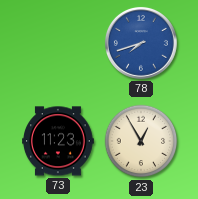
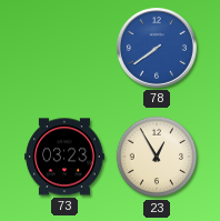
78: 7:42 -> 7:39 (157, 48)
73: 11:23 -> 03:23 (66, 157)
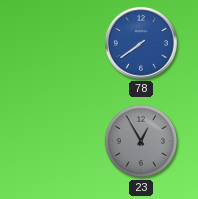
73: 03:23 -> none (66, 157)
23 dial: cream -> grey (141, 141)
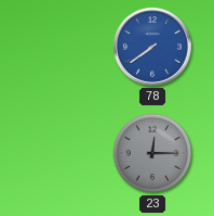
23: 12:55 -> 12:15 (152, 153)
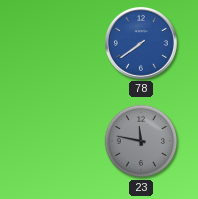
23: 12:15 -> 11:47 (141, 141)
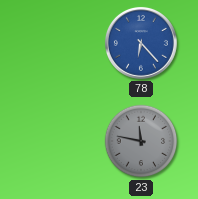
78: 7:39 -> 6:23 (141, 43)
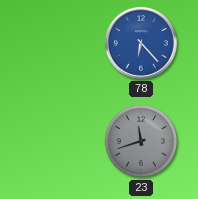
23: 11:47 -> 11:42 (141, 141)
